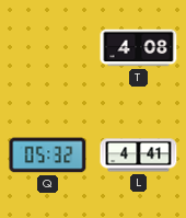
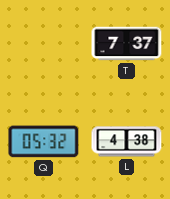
T: 4:08 -> 7:37 (127, 44)
L: 4:41 -> 4:38 (127, 142)
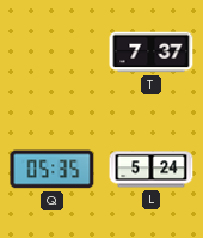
Q: 05:32 -> 05:35 (53, 170)
L: 4:38 -> 5:24 (152, 170)
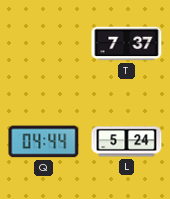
Q: 05:35 -> 04:44 (44, 142)
